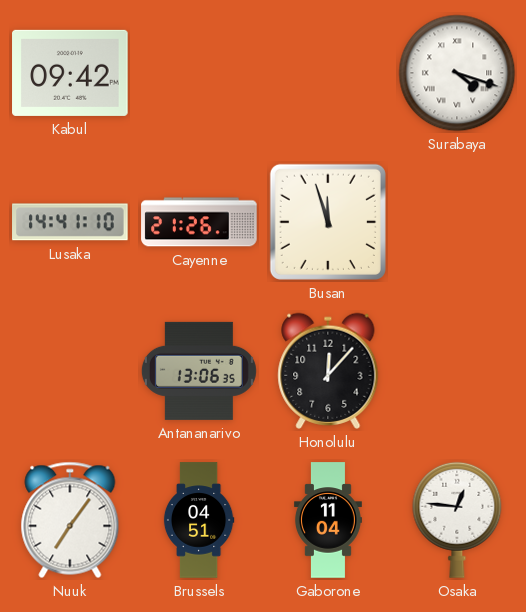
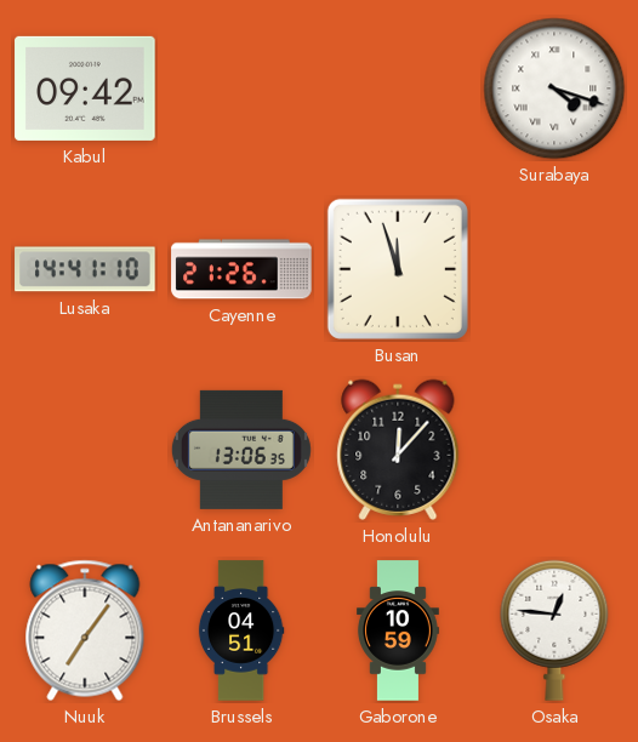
Gaborone: 11:04 -> 10:59 (398, 630)
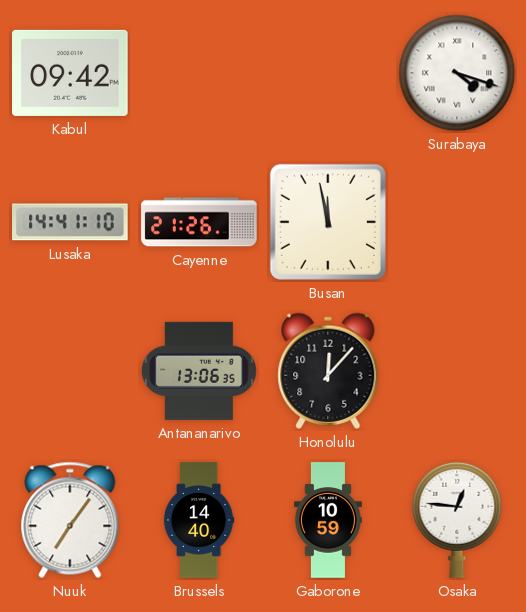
Busan: 11:57 -> 11:58 (328, 222)
Brussels: 04:51 -> 14:40 (199, 520)
